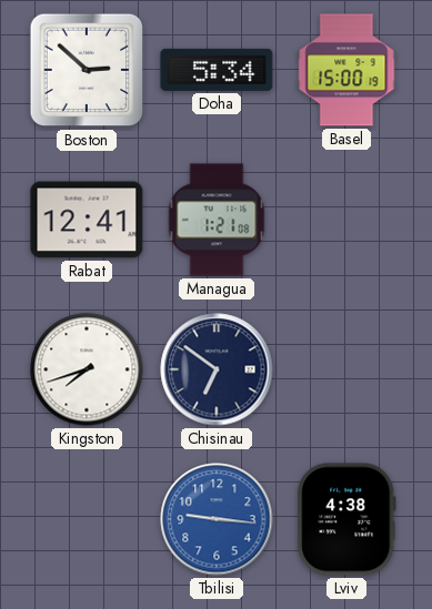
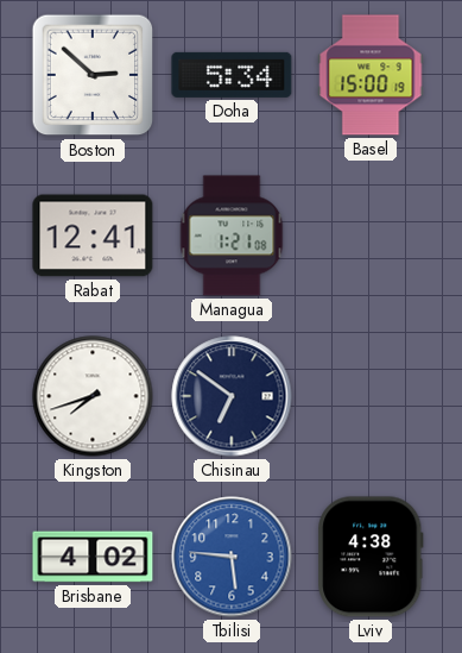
Brisbane: none -> 4:02 (93, 557)
Tbilisi: 9:16 -> 5:46 (232, 557)
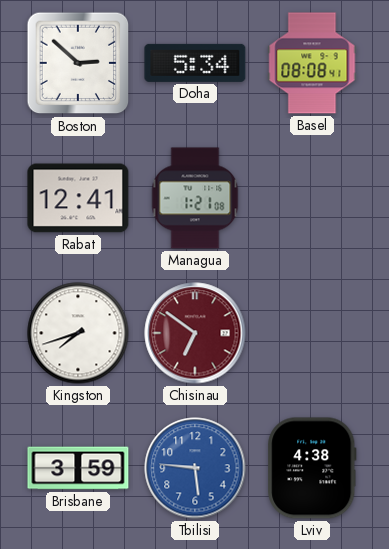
Basel: 15:00 -> 08:08 (312, 63)
Chisinau dial: navy -> burgundy (195, 333)
Brisbane: 4:02 -> 3:59 (78, 468)
